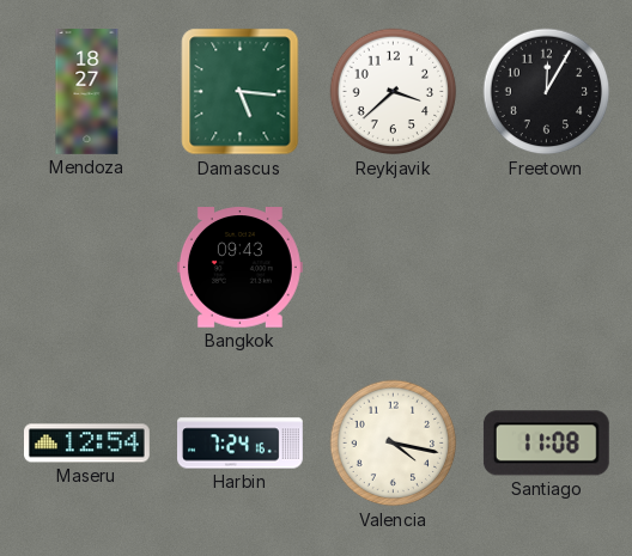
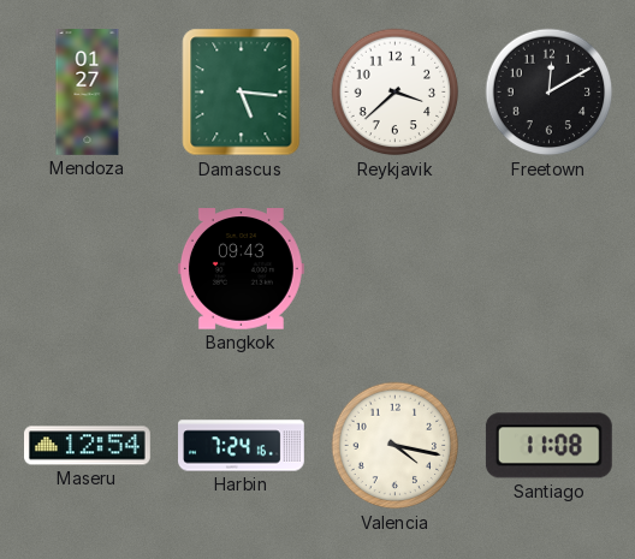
Mendoza: 18:27 -> 01:27 (88, 93)
Freetown: 12:05 -> 12:10 (550, 93)
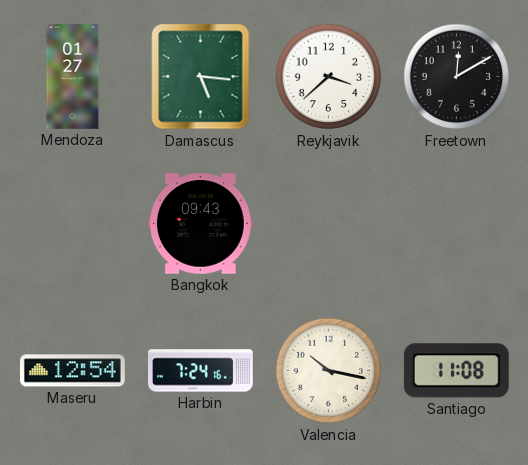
Valencia: 4:17 -> 10:17 (329, 371)
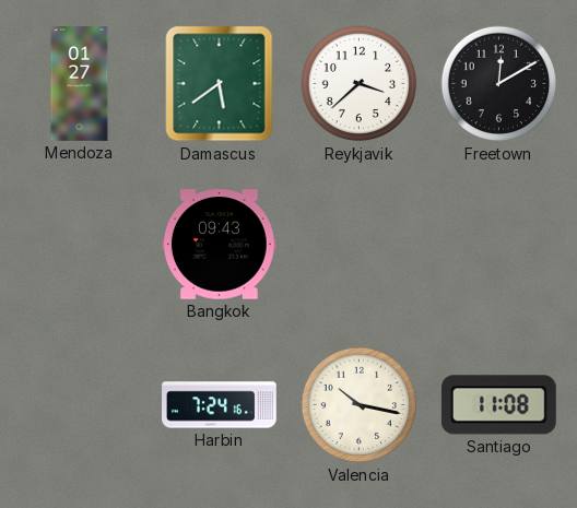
Damascus: 5:16 -> 5:39 (220, 84)
Maseru: 12:54 -> none (73, 371)
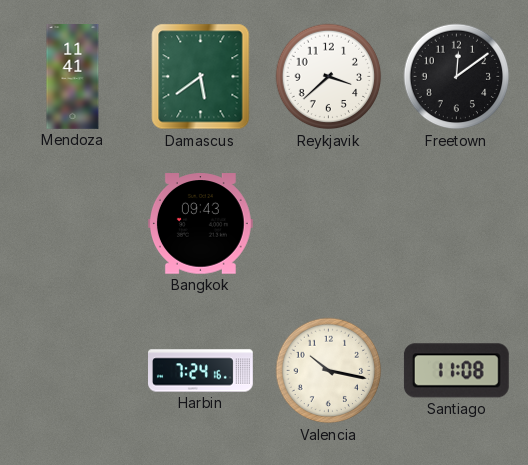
Mendoza: 01:27 -> 11:41 (73, 77)
Freetown: 12:10 -> 12:09 (457, 77)
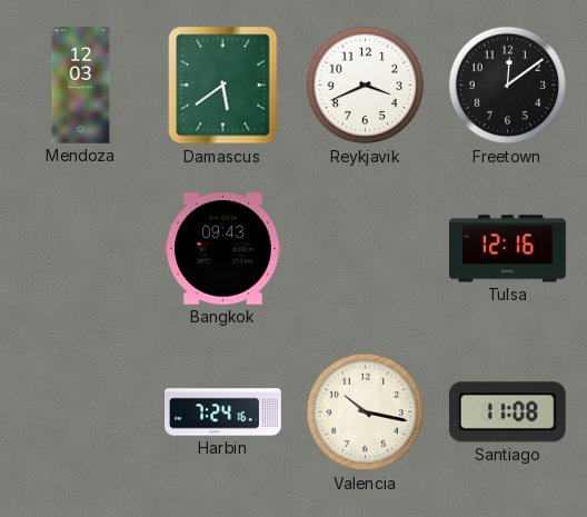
Mendoza: 11:41 -> 12:03 (81, 86)
Reykjavik: 3:38 -> 3:41 (366, 86)
Tulsa: none -> 12:16 (508, 249)
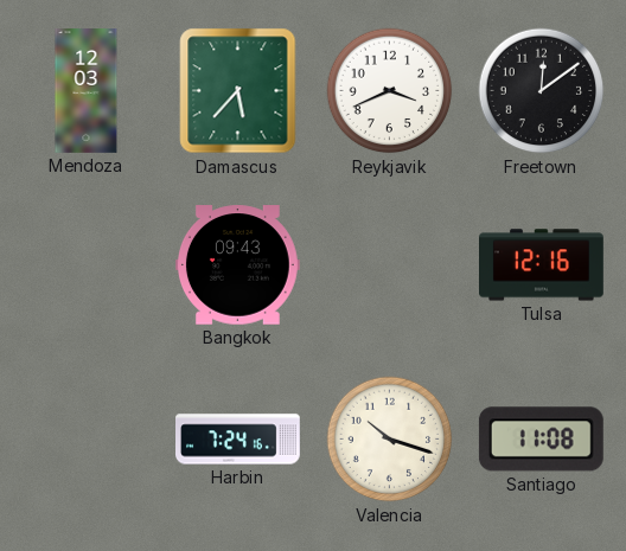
Damascus: 5:39 -> 5:37 (238, 91)
Valencia: 10:17 -> 10:18 (390, 440)
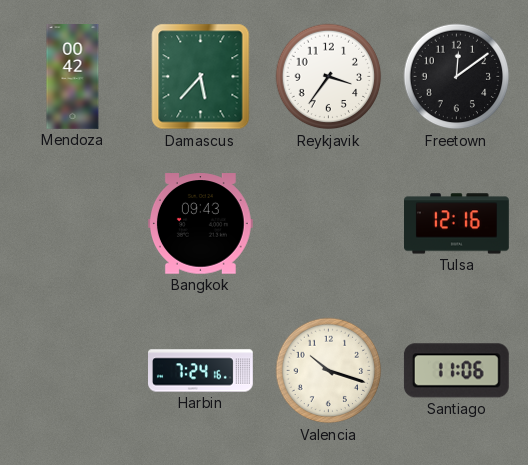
Mendoza: 12:03 -> 00:42 (73, 77)
Reykjavik: 3:41 -> 3:36 (329, 77)
Santiago: 11:08 -> 11:06 (456, 371)
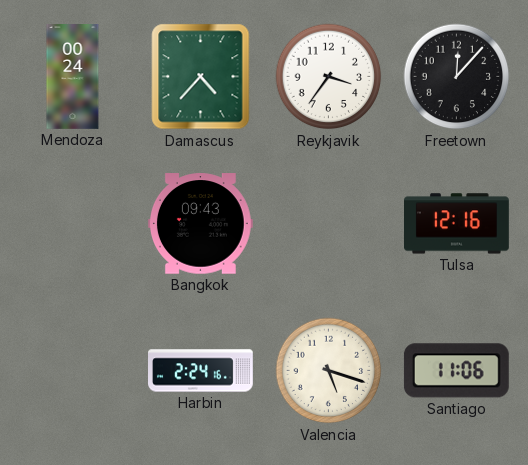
Mendoza: 00:42 -> 00:24 (73, 77)
Damascus: 5:37 -> 4:37 (201, 77)
Freetown: 12:09 -> 12:07 (457, 77)
Harbin: 7:24 -> 2:24 (201, 371)
Valencia: 10:18 -> 5:18 (329, 371)
